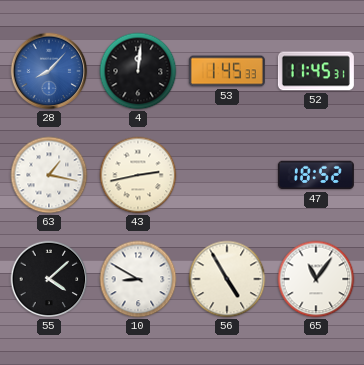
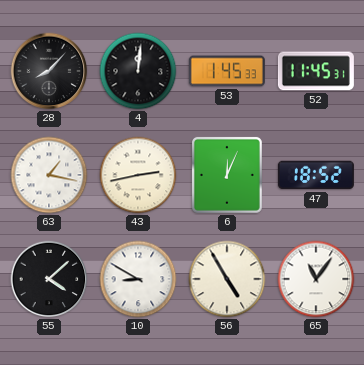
28 dial: blue -> black (49, 71)
6: none -> 12:04 (227, 175)
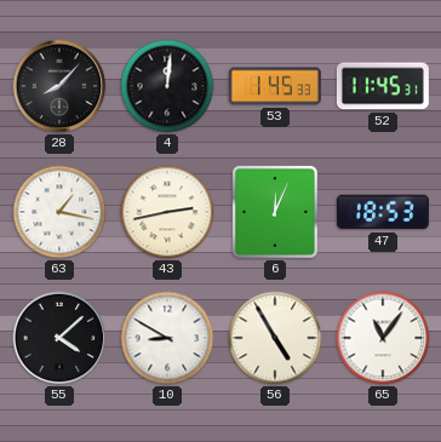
47: 18:52 -> 18:53 (383, 212)
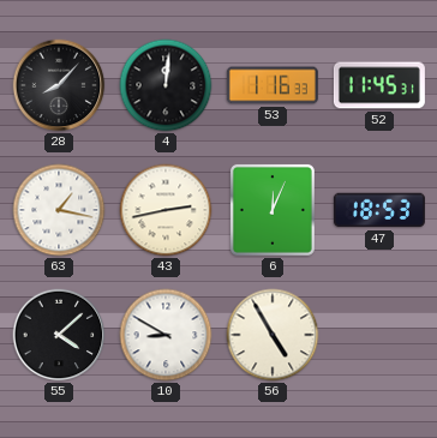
53: 1:45 -> 1:16 (273, 85)
65: 11:06 -> none (383, 338)
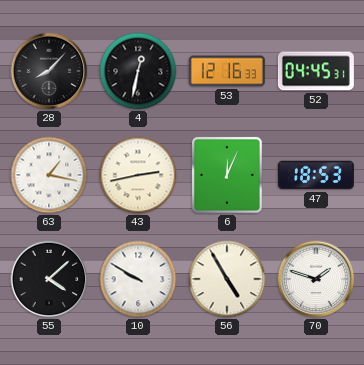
4: 12:01 -> 12:32 (138, 71)
53: 1:16 -> 12:16 (227, 71)
52: 11:45 -> 04:45 (316, 71)
10: 8:50 -> 9:50 (138, 279)
70: none -> 1:48 (316, 279)
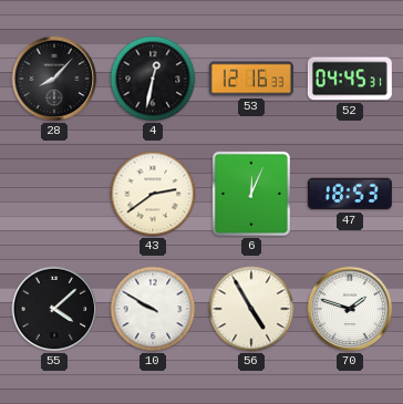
63: 1:17 -> none (49, 175)
43: 2:43 -> 2:39 (153, 194)
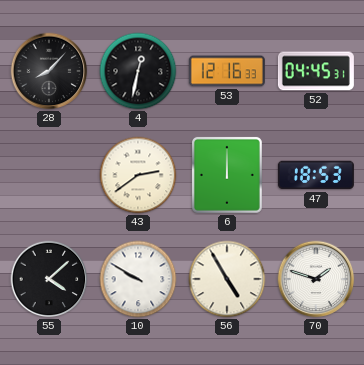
6: 12:04 -> 12:00 (227, 175)
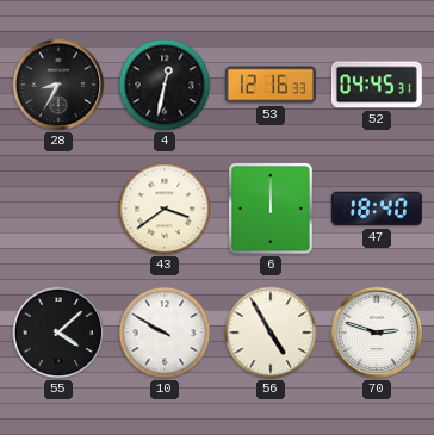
28: 8:07 -> 8:35 (58, 85)
43: 2:39 -> 3:39 (165, 209)
47: 18:53 -> 18:40 (377, 209)
70: 1:48 -> 2:48 (377, 333)
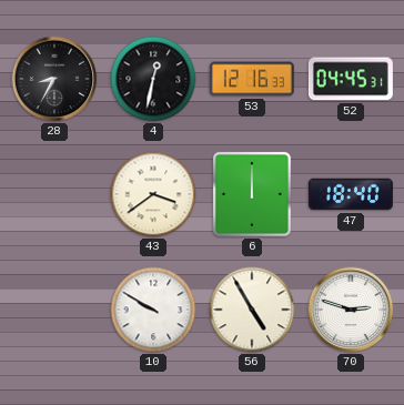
55: 4:08 -> none (58, 333)
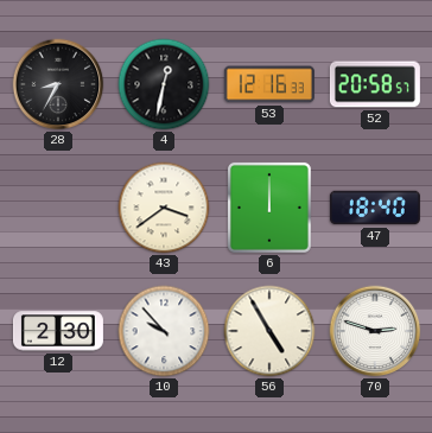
52: 04:45 -> 20:58 (375, 84)
12: none -> 2:30 (58, 331)
10: 9:50 -> 9:53 (164, 331)
